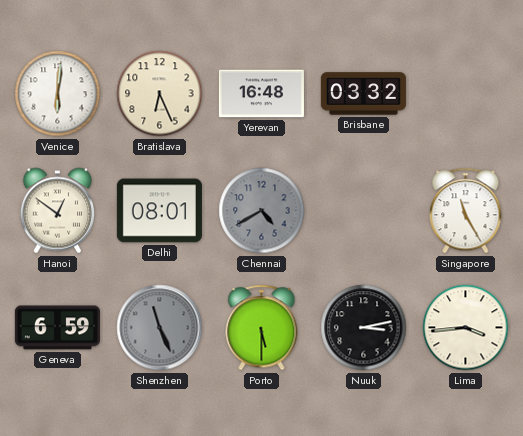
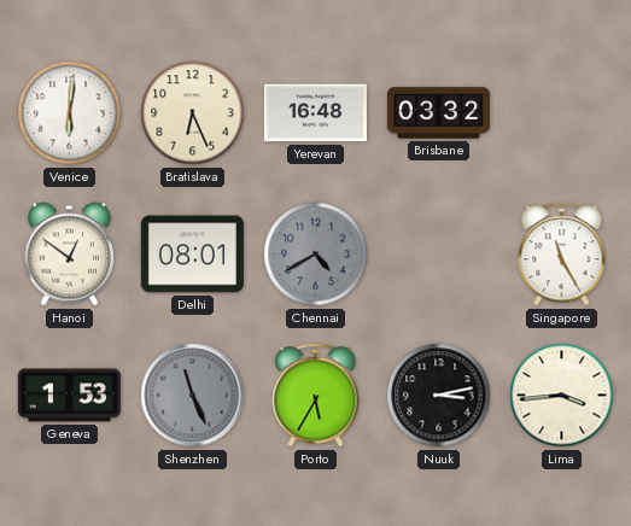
Geneva: 6:59 -> 1:53 (69, 396)
Porto: 5:30 -> 5:35 (316, 396)
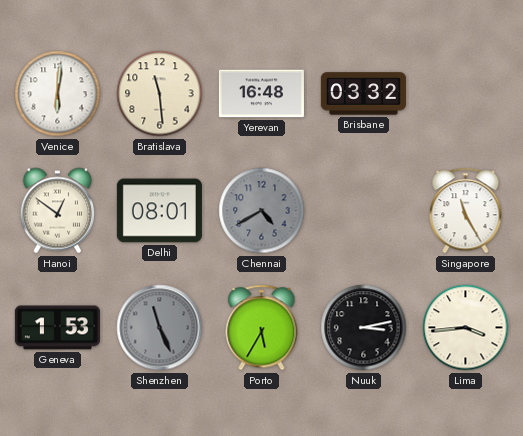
Bratislava: 6:26 -> 11:29 (160, 94)
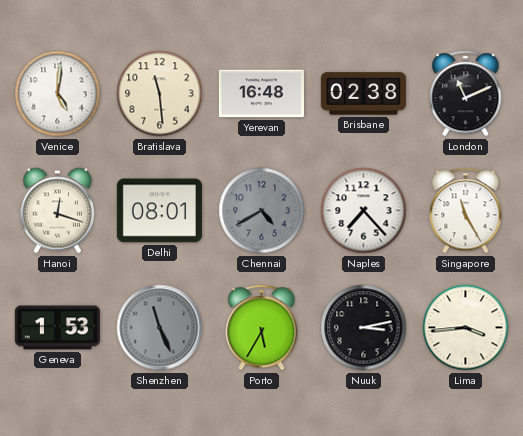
Venice: 6:01 -> 5:01 (58, 94)
Brisbane: 03:32 -> 02:38 (363, 94)
London: none -> 11:11 (466, 94)
Hanoi: 12:51 -> 12:18 (58, 211)
Naples: none -> 7:23 (364, 211)
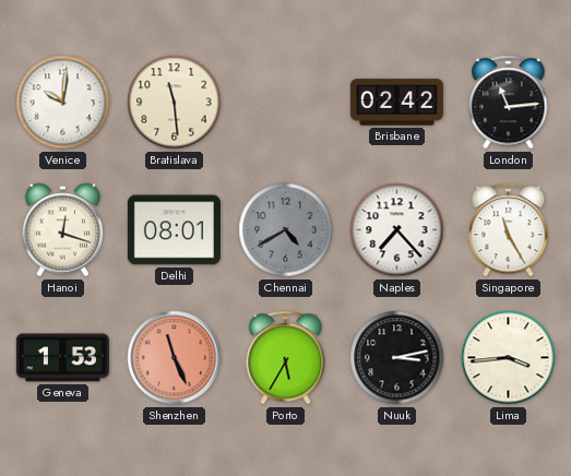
Venice: 5:01 -> 10:01 (63, 103)
Yerevan: 16:48 -> none (261, 94)
Brisbane: 02:38 -> 02:42 (396, 103)
London: 11:11 -> 11:14 (509, 103)
Shenzhen dial: grey -> salmon (175, 358)
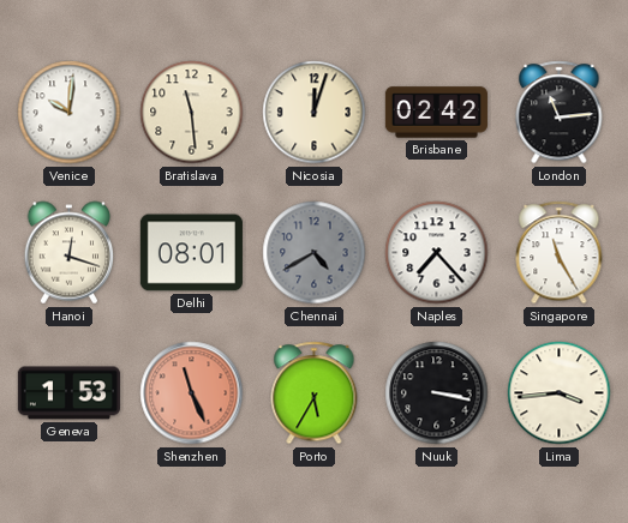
Nicosia: none -> 12:03 (315, 113)
Nuuk: 3:13 -> 3:17 (437, 393)
